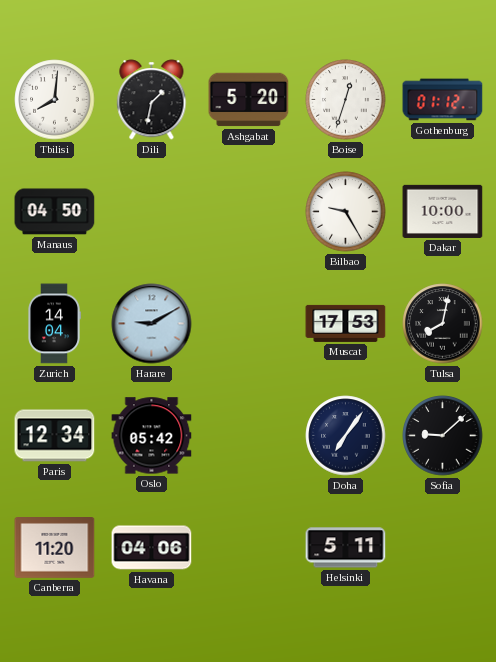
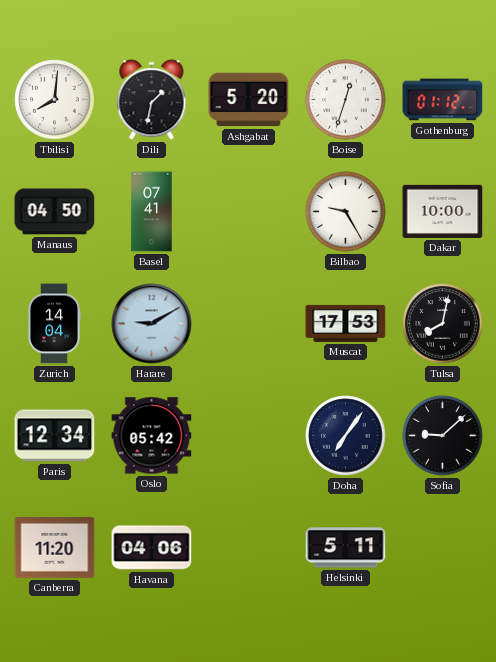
Basel: none -> 07:41 (152, 212)
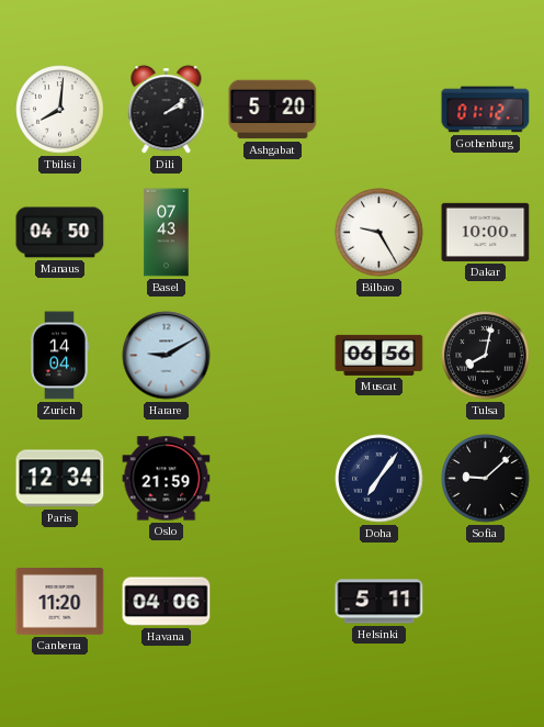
Dili: 1:32 -> 2:09 (167, 110)
Boise: 12:33 -> none (346, 100)
Basel: 07:41 -> 07:43 (167, 233)
Muscat: 17:53 -> 06:56 (379, 355)
Oslo: 05:42 -> 21:59 (167, 479)
